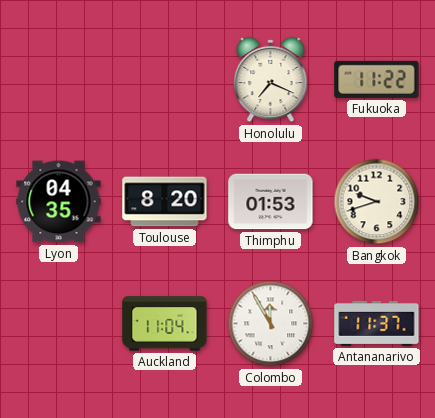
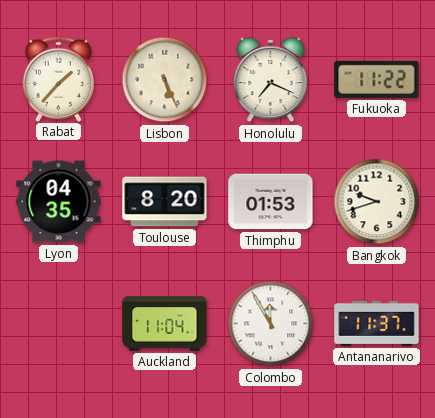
Rabat: none -> 1:37 (59, 79)
Lisbon: none -> 5:26 (165, 80)
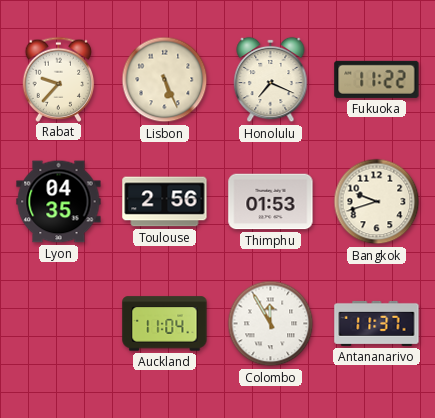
Rabat: 1:37 -> 9:37 (59, 79)
Toulouse: 8:20 -> 2:56 (165, 202)
